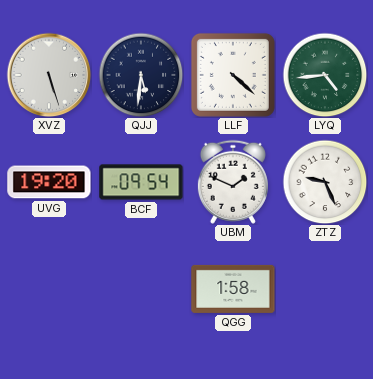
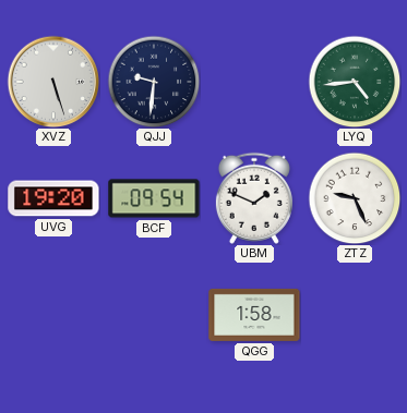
QJJ: 5:31 -> 9:31 (154, 82)
LLF: 4:22 -> none (233, 75)
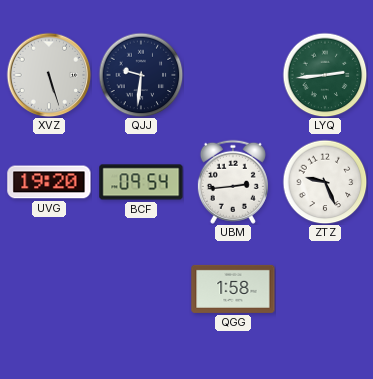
LYQ: 4:44 -> 2:44 (325, 75)
UBM: 1:49 -> 2:44 (233, 182)
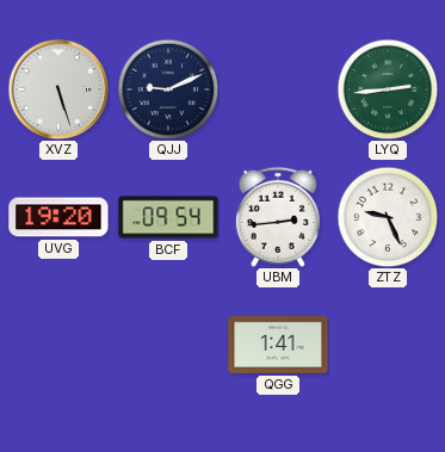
QJJ: 9:31 -> 9:11 (168, 89)
QGG: 1:58 -> 1:41 (278, 345)
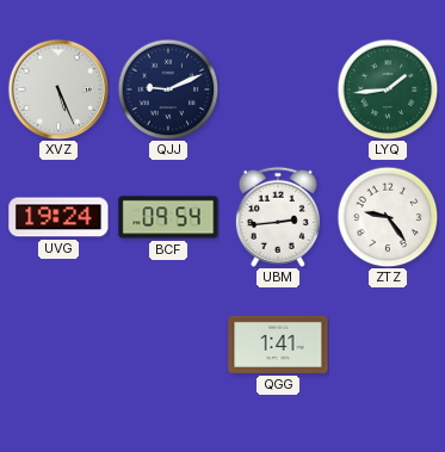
XVZ: 5:27 -> 5:26 (58, 89)
LYQ: 2:44 -> 1:44 (388, 89)
UVG: 19:20 -> 19:24 (58, 217)
ZTZ: 9:26 -> 9:24 (388, 217)
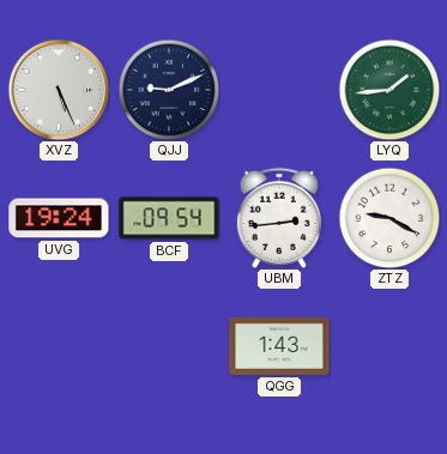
ZTZ: 9:24 -> 9:20 (389, 218)
QGG: 1:41 -> 1:43 (279, 346)
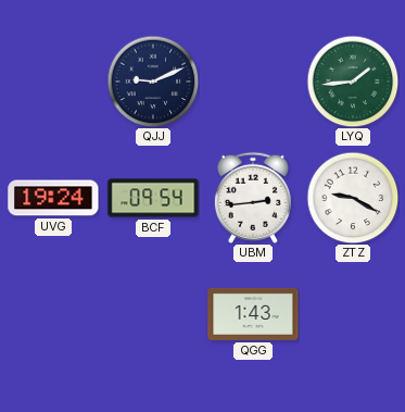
XVZ: 5:26 -> none (59, 90)
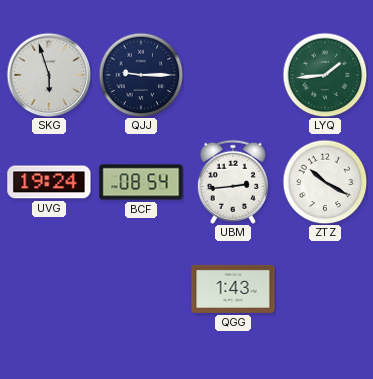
SKG: none -> 5:57 (49, 75)
QJJ: 9:11 -> 9:15 (141, 75)
BCF: 09:54 -> 08:54 (141, 182)
ZTZ: 9:20 -> 10:20 (325, 182)
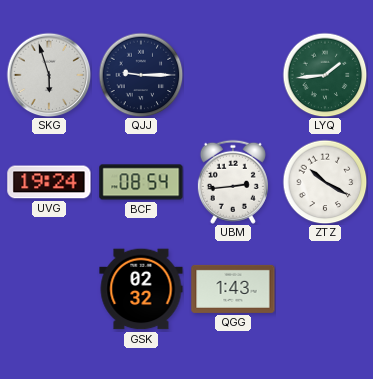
GSK: none -> 02:32 (141, 289)
